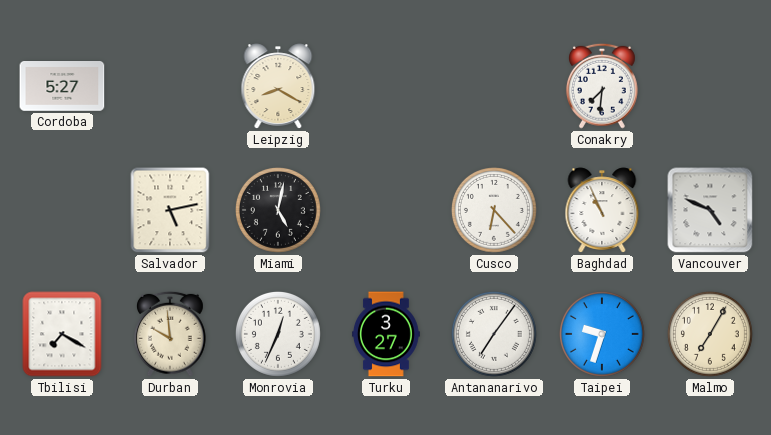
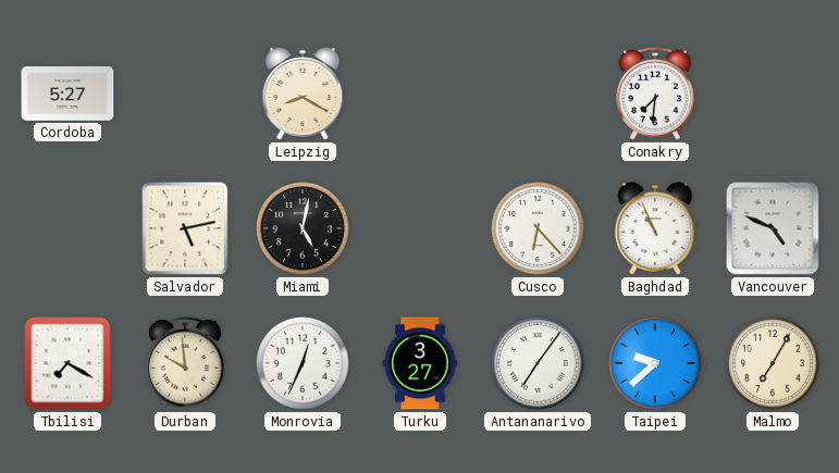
Taipei: 9:33 -> 9:38 (655, 363)
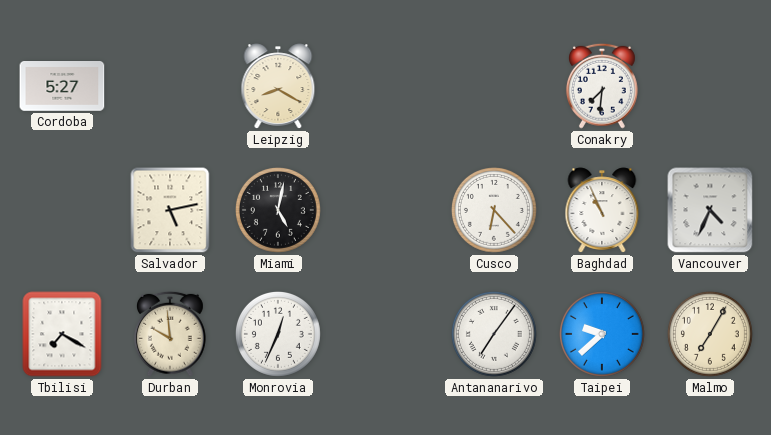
Vancouver: 4:49 -> 4:34 (710, 210)
Turku: 3:27 -> none (420, 363)
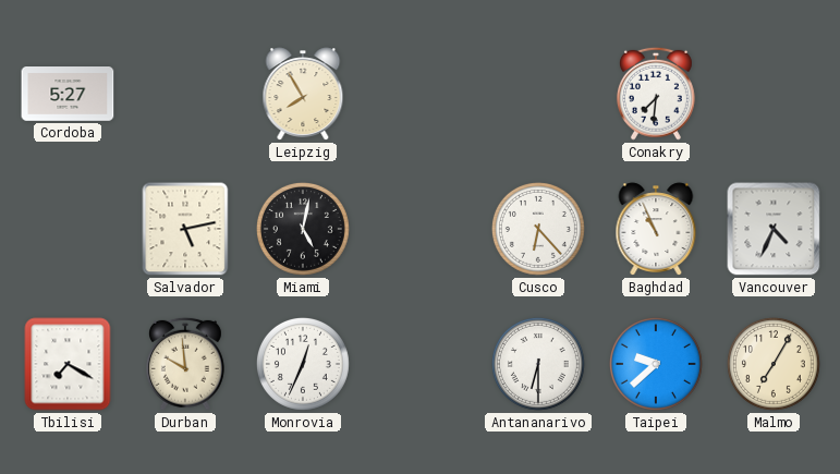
Leipzig: 8:20 -> 7:55 (303, 94)
Antananarivo: 7:06 -> 6:30 (538, 364)
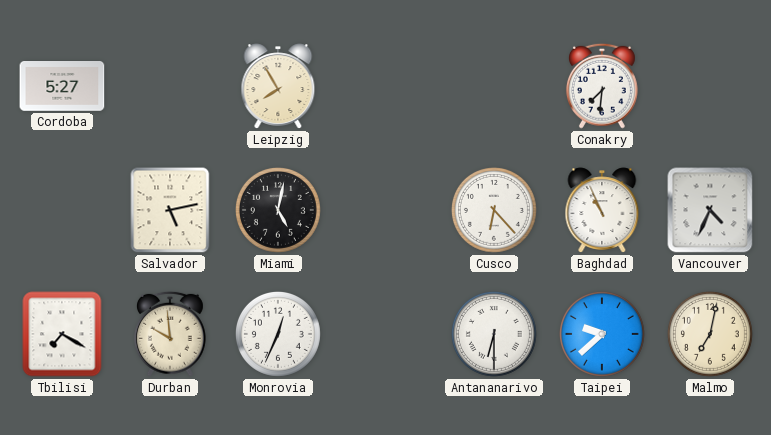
Malmo: 7:05 -> 7:02 (710, 334)
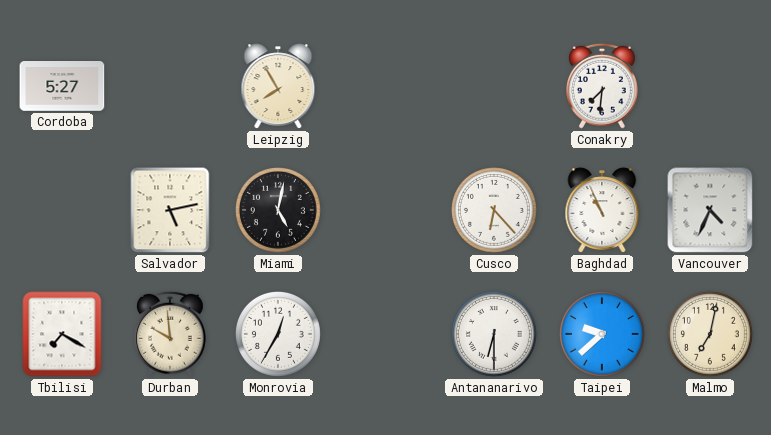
Monrovia: 12:34 -> 12:35 (278, 334)
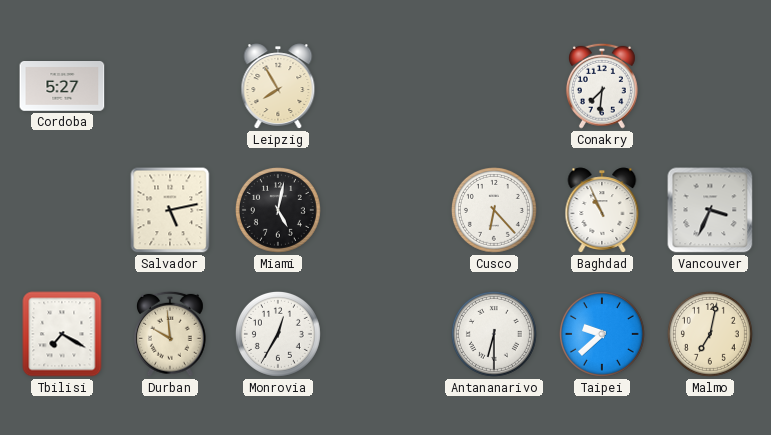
Vancouver: 4:34 -> 3:34 (710, 210)
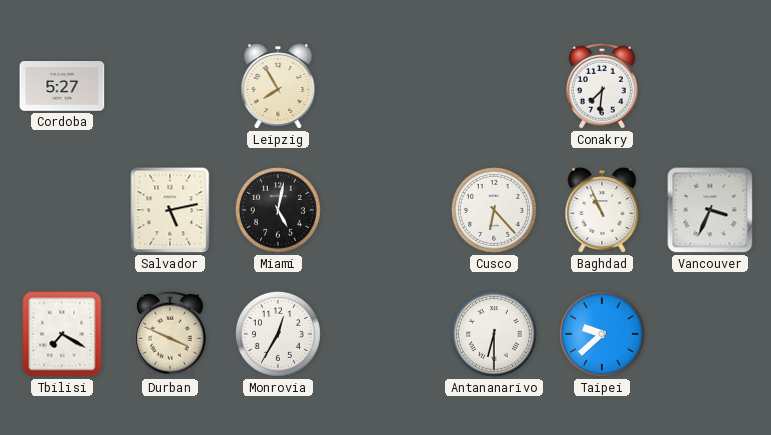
Durban: 9:59 -> 3:49 (170, 334)
Malmo: 7:02 -> none (710, 334)
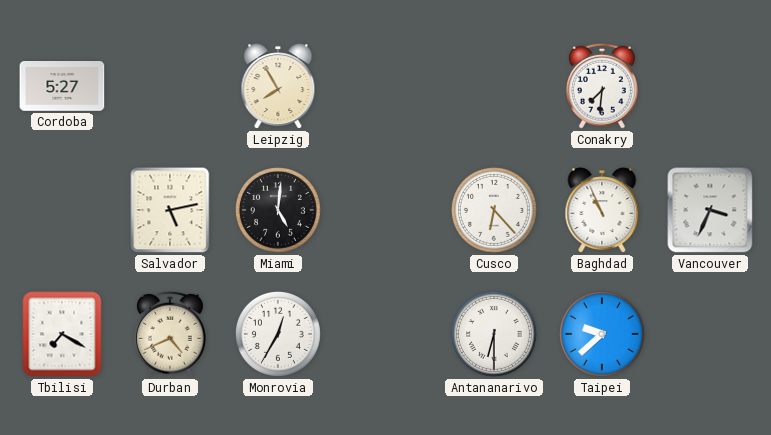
Miami: 5:02 -> 5:01 (278, 210)
Durban: 3:49 -> 4:41 (170, 334)
